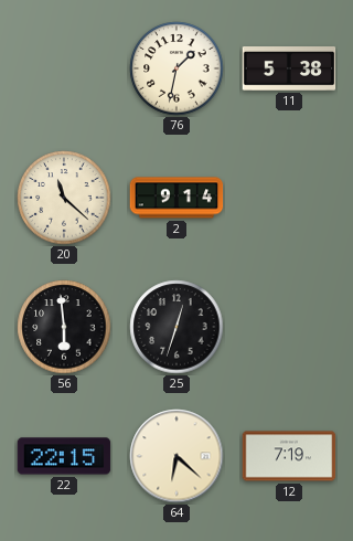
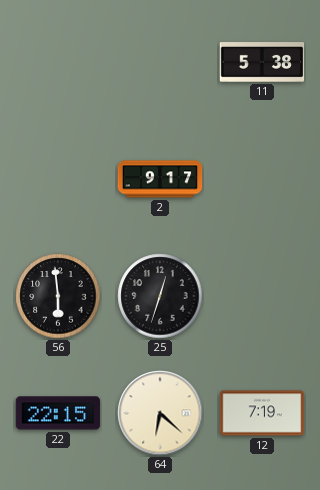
76: 1:32 -> none (176, 68)
20: 11:22 -> none (64, 198)
2: 9:14 -> 9:17 (160, 179)
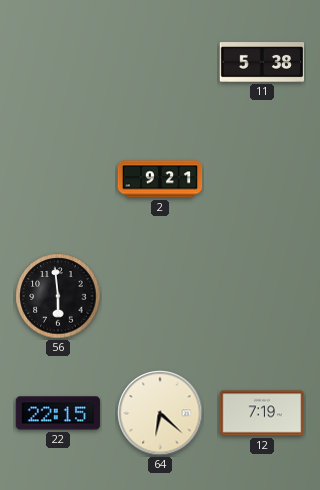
2: 9:17 -> 9:21 (160, 179)
25: 12:33 -> none (160, 296)
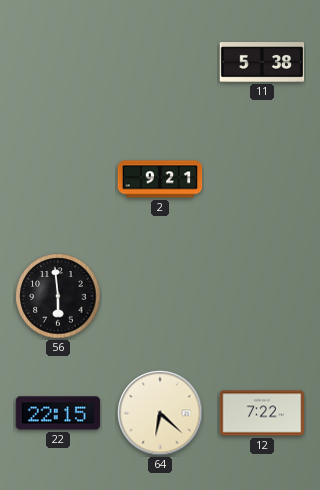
12: 7:19 -> 7:22 (262, 413)
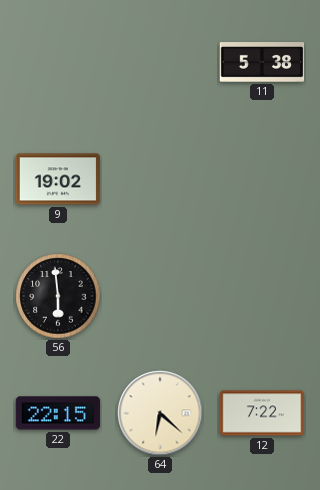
9: none -> 19:02 (58, 179)
2: 9:21 -> none (160, 179)
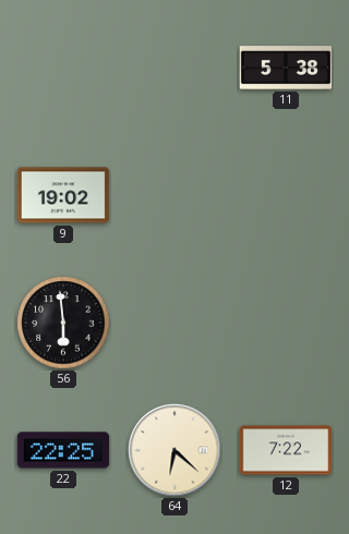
22: 22:15 -> 22:25 (63, 450)
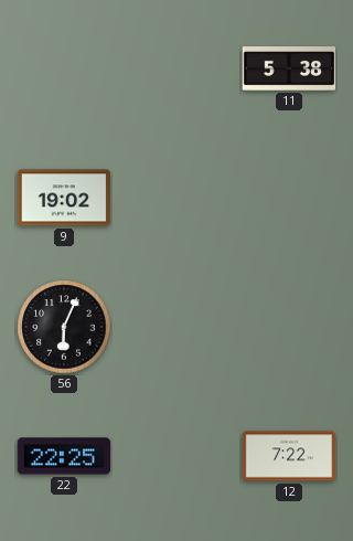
56: 5:59 -> 6:04 (64, 327)
64: 6:22 -> none (174, 450)
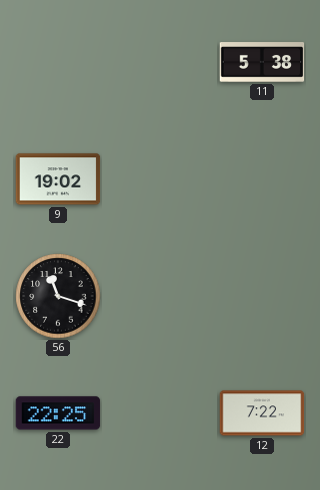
56: 6:04 -> 11:18 (58, 296)
